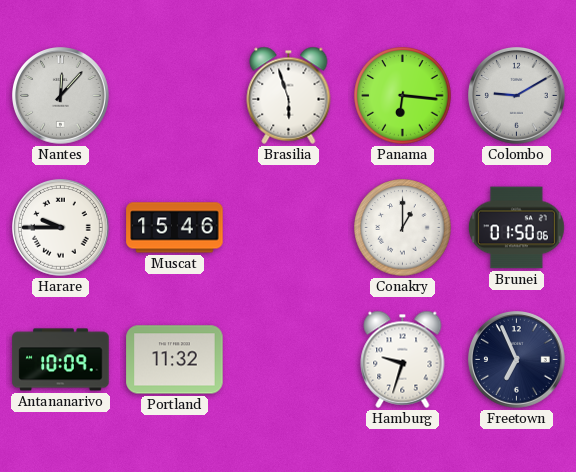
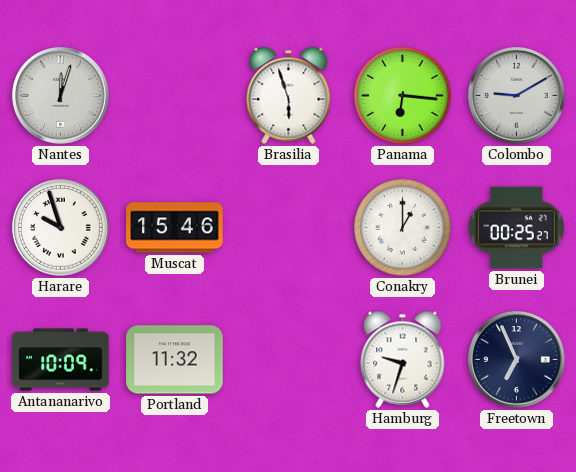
Nantes: 12:07 -> 12:03 (61, 96)
Harare: 9:45 -> 9:57 (61, 228)
Brunei: 01:50 -> 00:25 (516, 228)
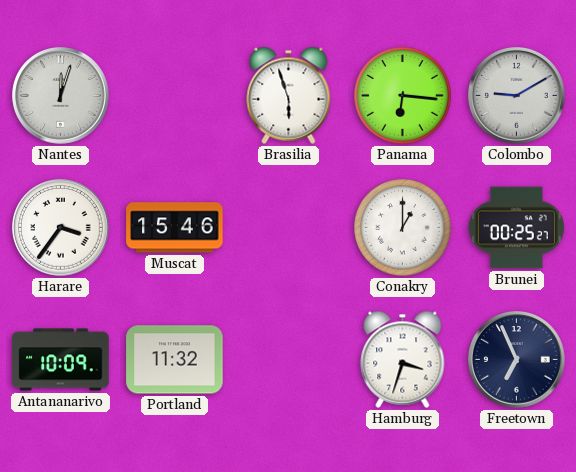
Harare: 9:57 -> 3:36 (61, 228)
Hamburg: 9:33 -> 3:33 (403, 359)
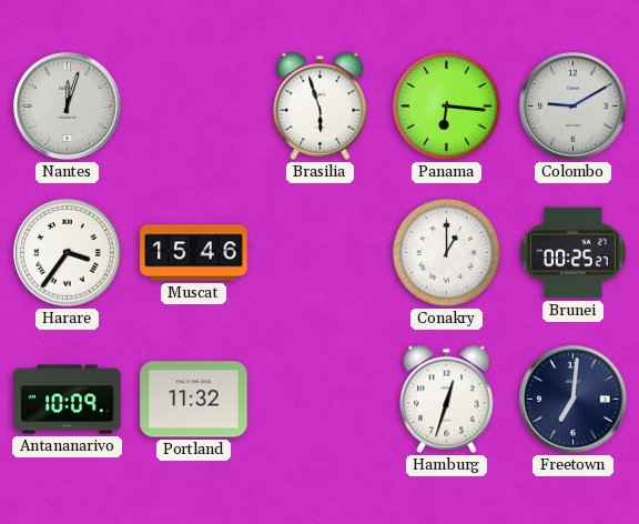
Hamburg: 3:33 -> 12:33 (447, 399)
Freetown: 6:56 -> 7:01 (574, 400)
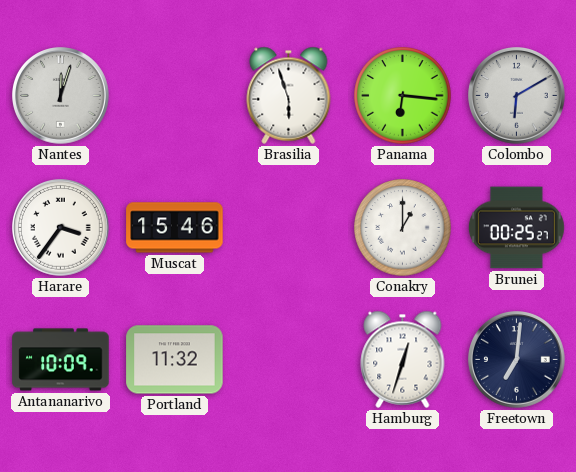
Colombo: 9:10 -> 6:10 (517, 96)
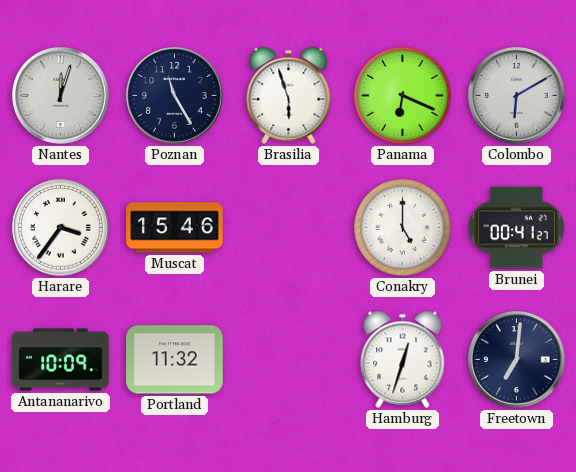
Poznan: none -> 11:25 (175, 96)
Panama: 6:16 -> 6:19 (403, 96)
Conakry: 1:00 -> 5:00 (403, 228)
Brunei: 00:25 -> 00:41 (516, 228)
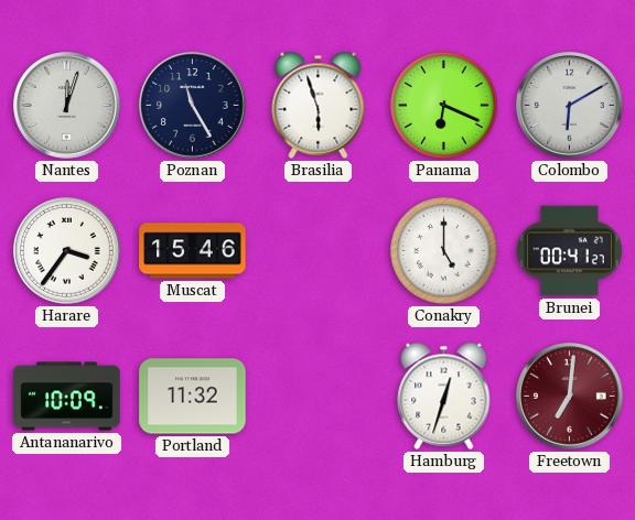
Freetown dial: navy -> burgundy (570, 397)
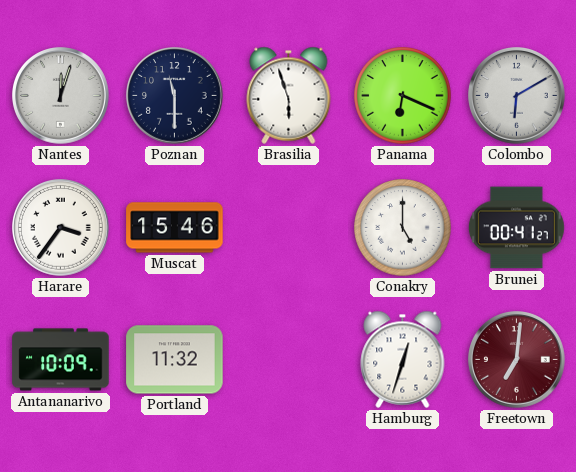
Poznan: 11:25 -> 11:30 (175, 96)
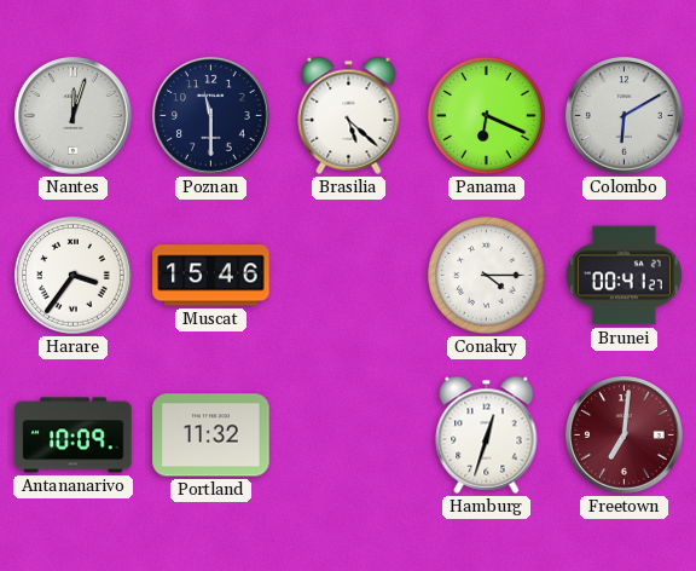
Brasilia: 5:57 -> 5:22 (349, 115)
Conakry: 5:00 -> 4:15 (487, 276)
